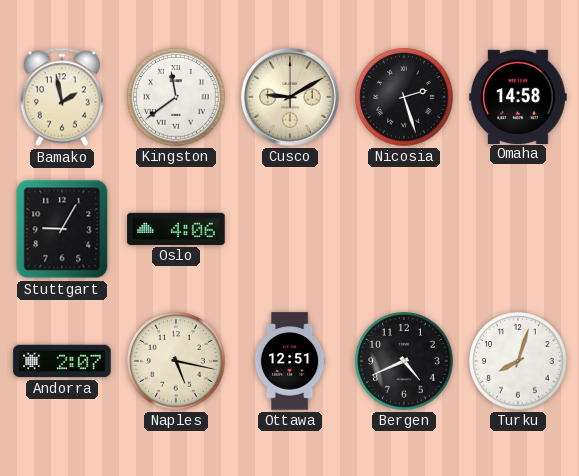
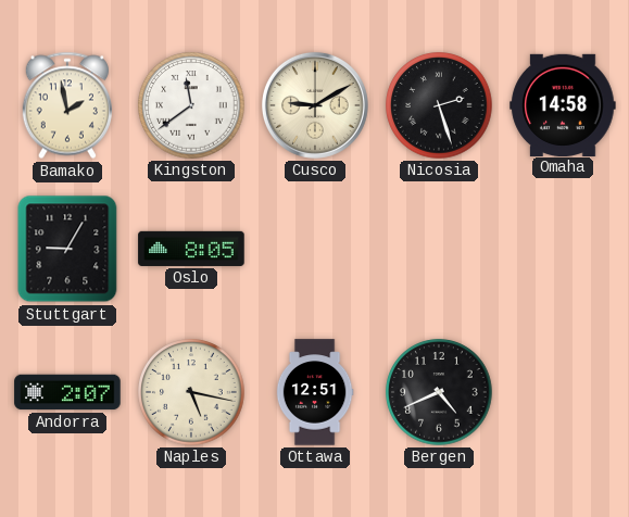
Oslo: 4:06 -> 8:05 (191, 249)
Turku: 8:03 -> none (518, 361)
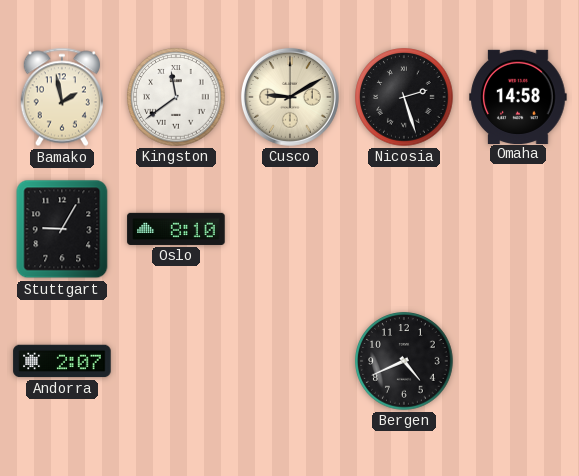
Oslo: 8:05 -> 8:10 (176, 229)
Naples: 5:17 -> none (191, 392)
Ottawa: 12:51 -> none (315, 392)
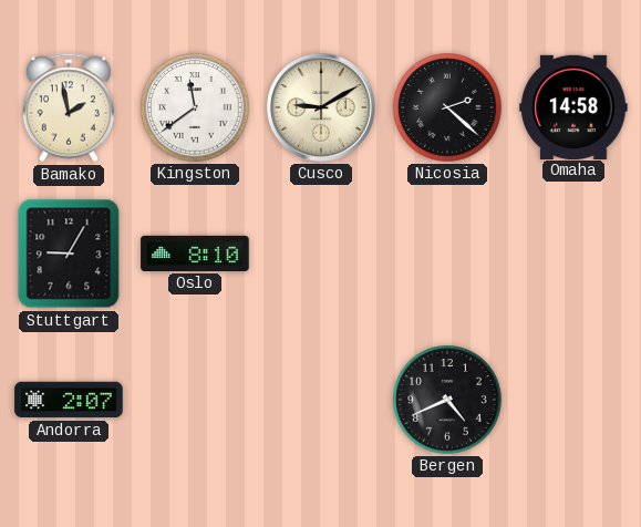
Nicosia: 2:27 -> 2:22 (447, 107)
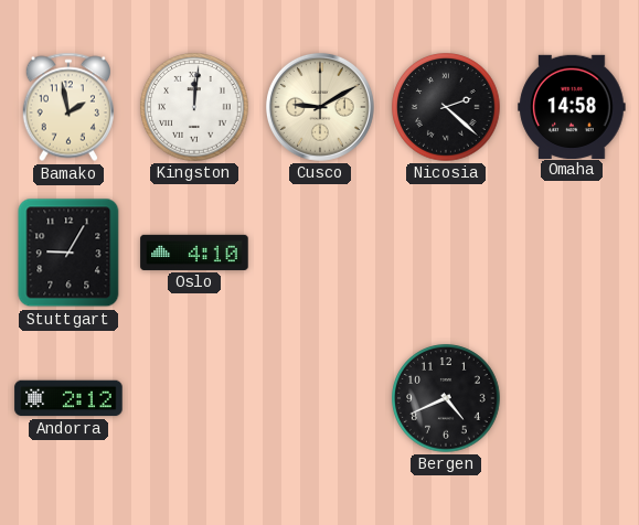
Kingston: 11:39 -> 12:01 (194, 107)
Oslo: 8:10 -> 4:10 (194, 253)
Andorra: 2:07 -> 2:12 (68, 398)
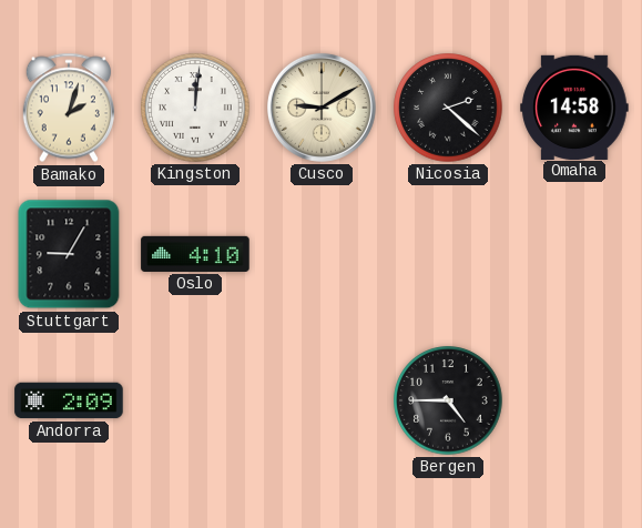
Bamako: 1:58 -> 2:03 (69, 108)
Andorra: 2:12 -> 2:09 (69, 400)
Bergen: 4:41 -> 4:45 (448, 400)
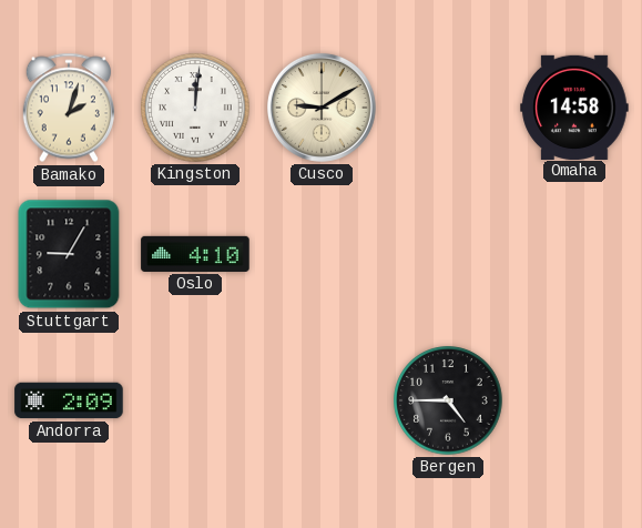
Nicosia: 2:22 -> none (448, 108)
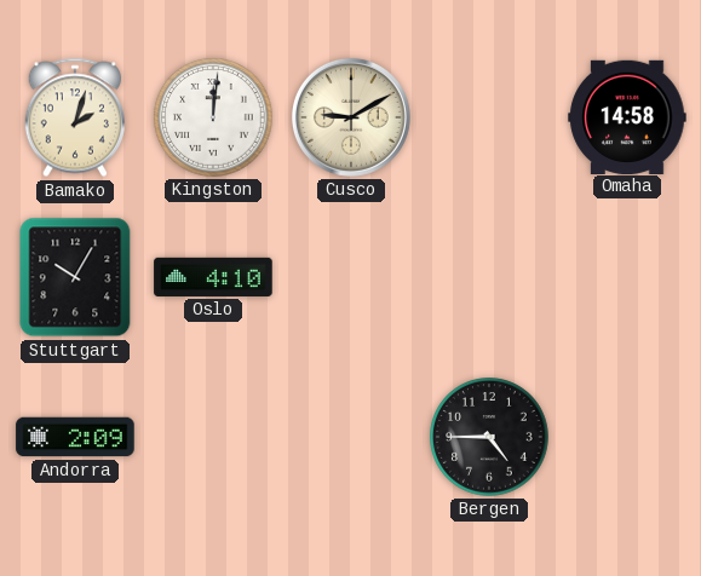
Stuttgart: 9:05 -> 10:05 (75, 277)
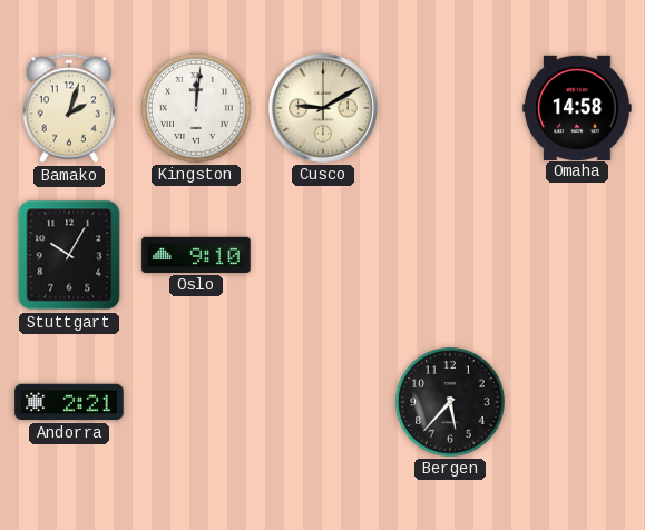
Oslo: 4:10 -> 9:10 (196, 255)
Andorra: 2:09 -> 2:21 (69, 402)
Bergen: 4:45 -> 5:37 (450, 402)
